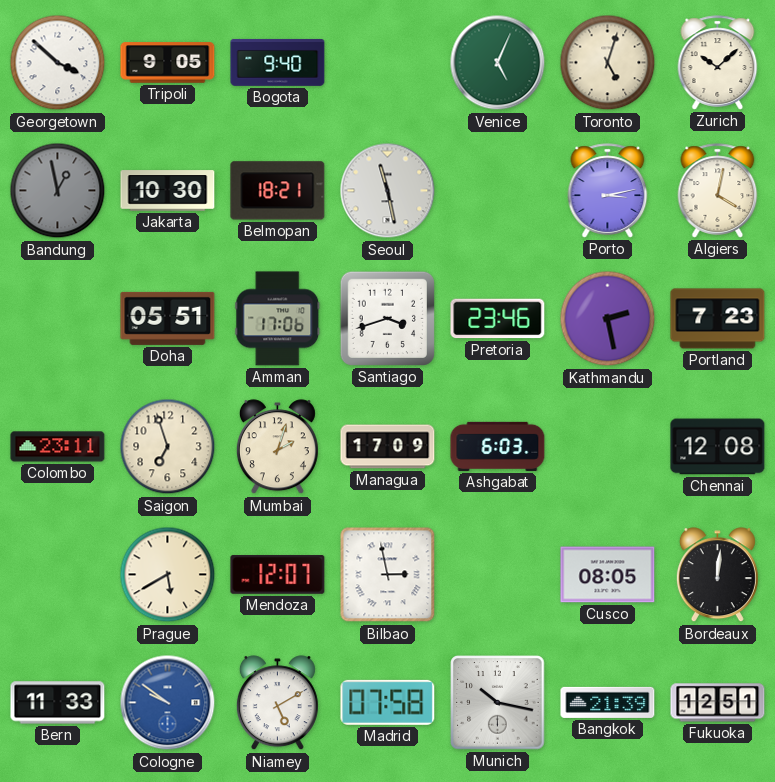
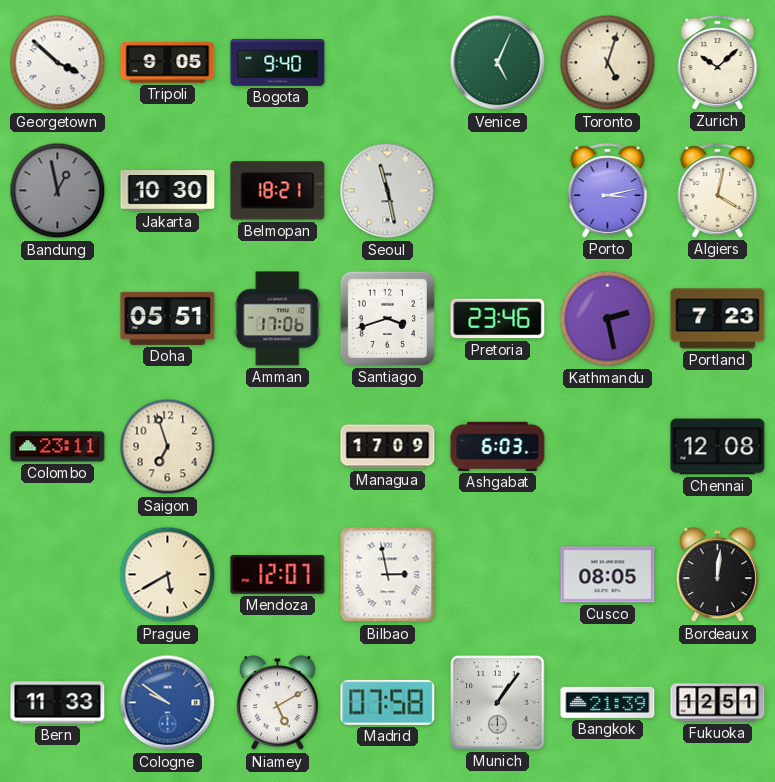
Mumbai: 2:03 -> none (277, 447)
Munich: 10:17 -> 1:06 (498, 703)
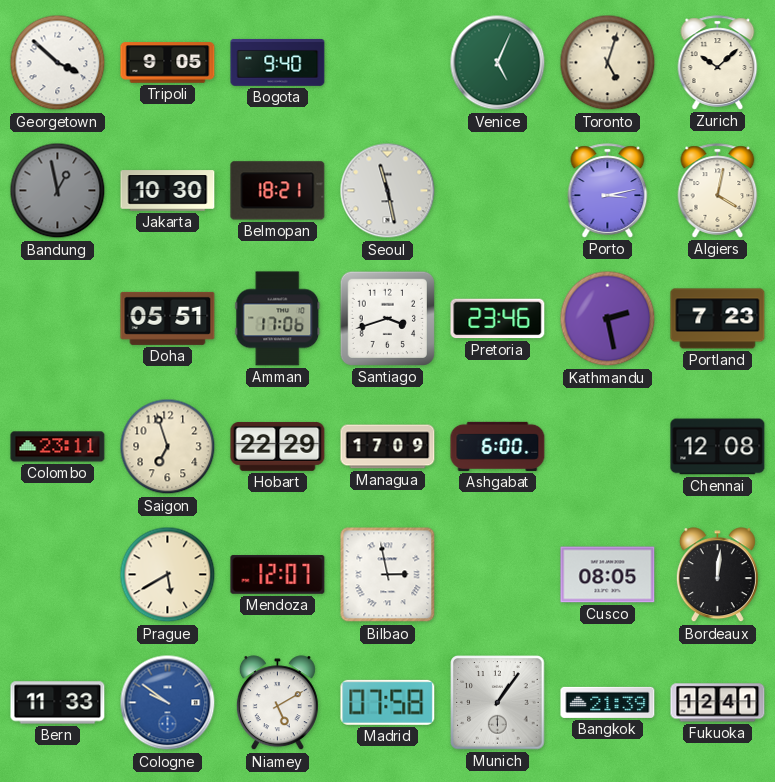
Hobart: none -> 22:29 (278, 446)
Ashgabat: 6:03 -> 6:00 (498, 446)
Fukuoka: 12:51 -> 12:41 (718, 703)
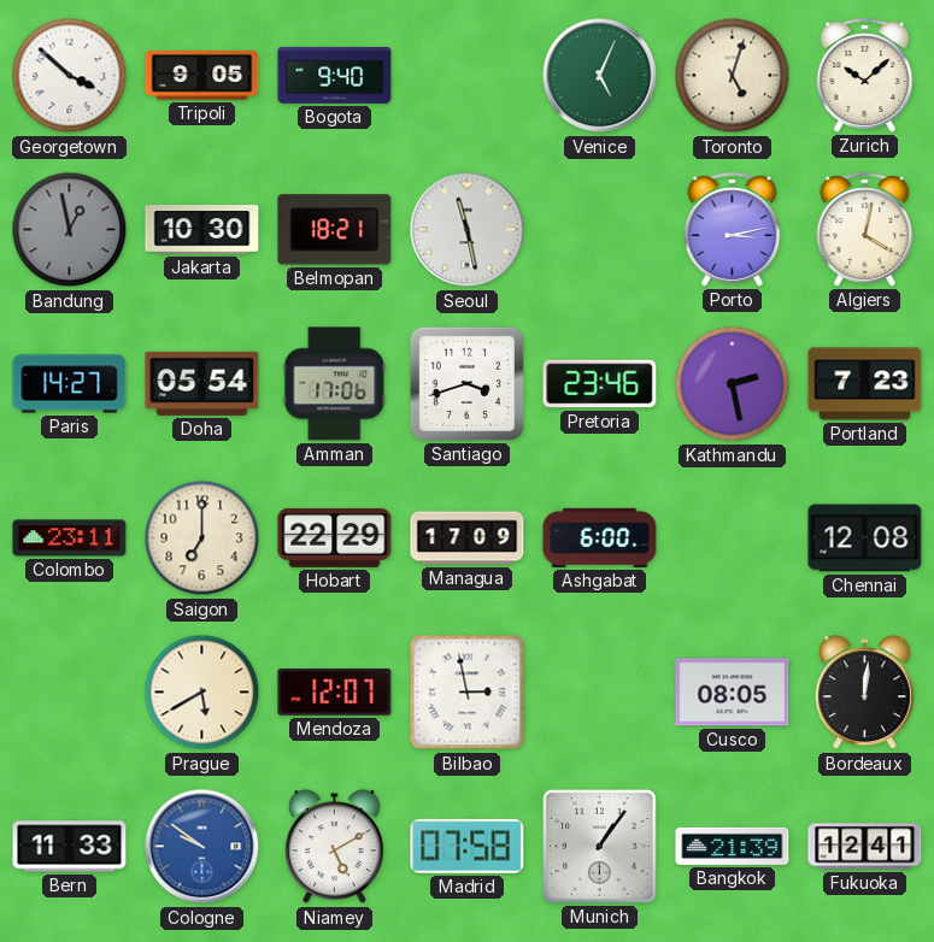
Paris: none -> 14:27 (70, 384)
Doha: 05:51 -> 05:54 (202, 383)
Saigon: 6:57 -> 7:00 (202, 538)
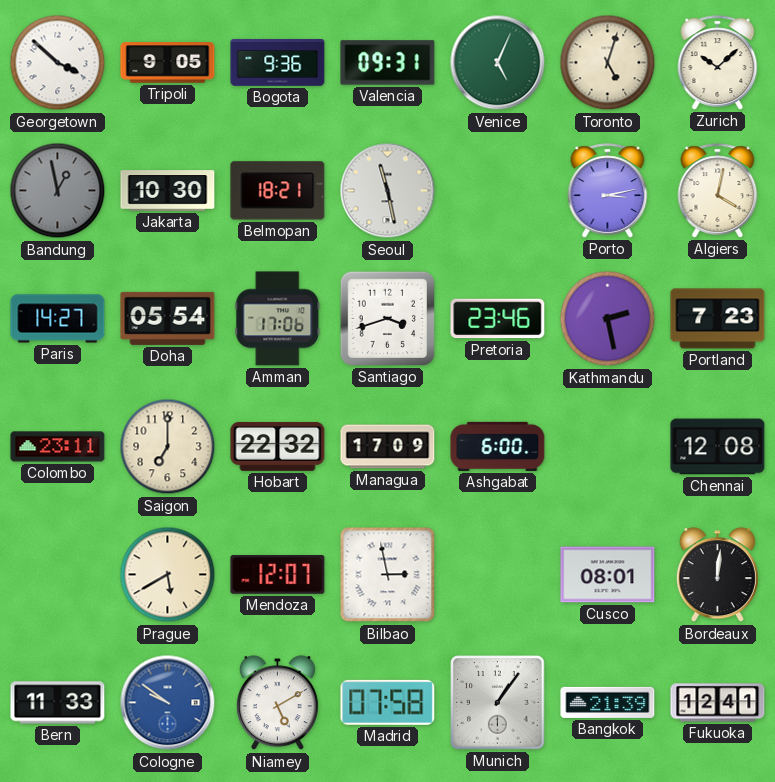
Bogota: 9:40 -> 9:36 (278, 63)
Valencia: none -> 09:31 (388, 63)
Hobart: 22:29 -> 22:32 (278, 446)
Cusco: 08:05 -> 08:01 (608, 575)
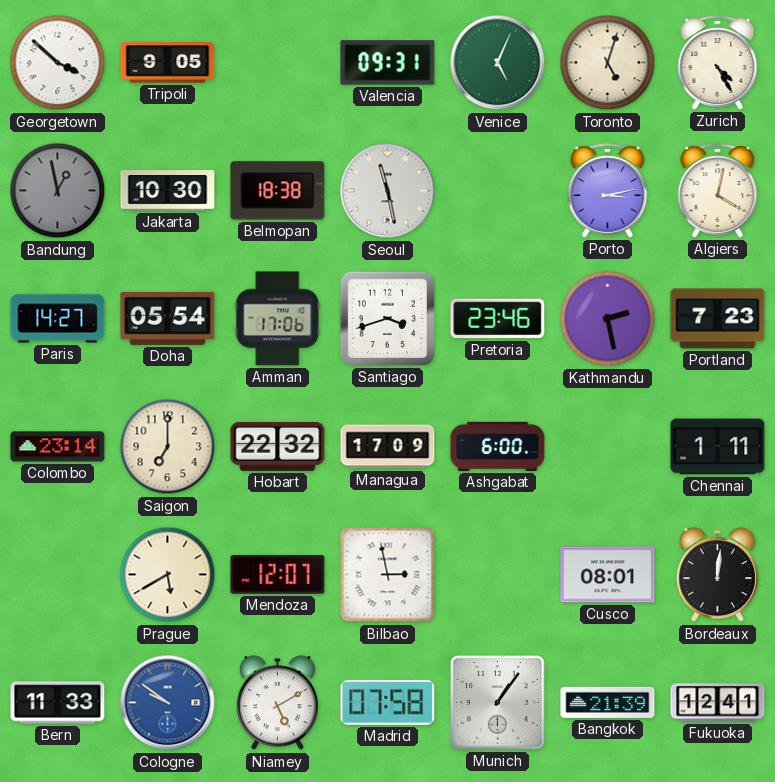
Bogota: 9:36 -> none (278, 63)
Zurich: 10:08 -> 4:25 (718, 63)
Belmopan: 18:21 -> 18:38 (278, 191)
Colombo: 23:11 -> 23:14 (58, 447)
Chennai: 12:08 -> 1:11 (718, 447)
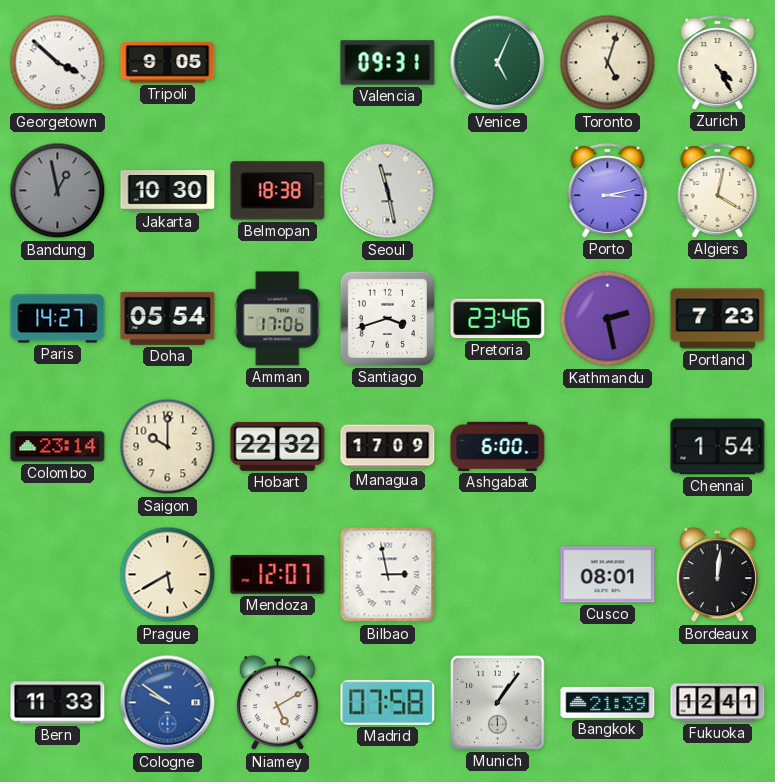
Saigon: 7:00 -> 10:00 (168, 447)
Chennai: 1:11 -> 1:54 (718, 447)
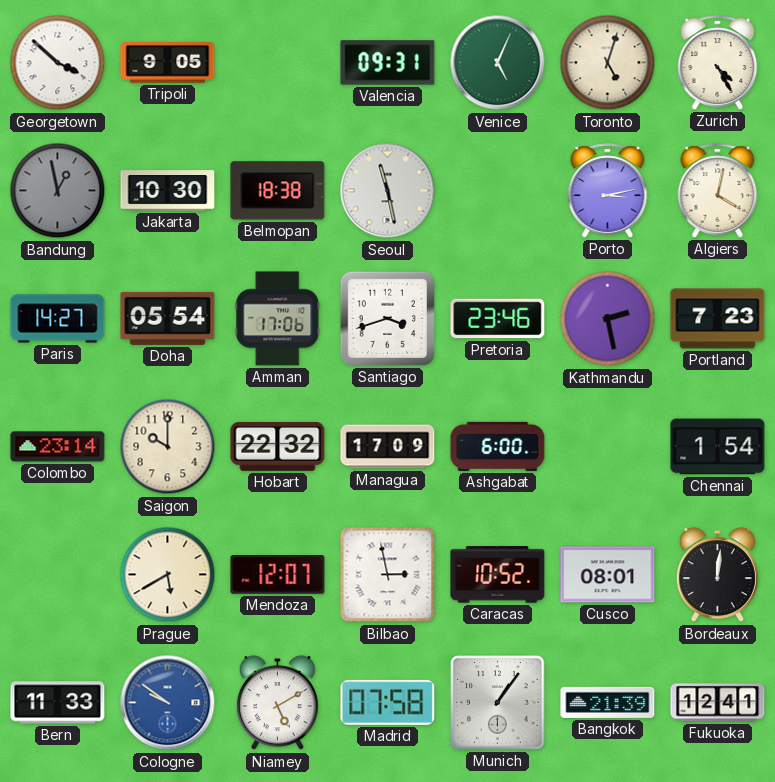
Caracas: none -> 10:52 (498, 575)
